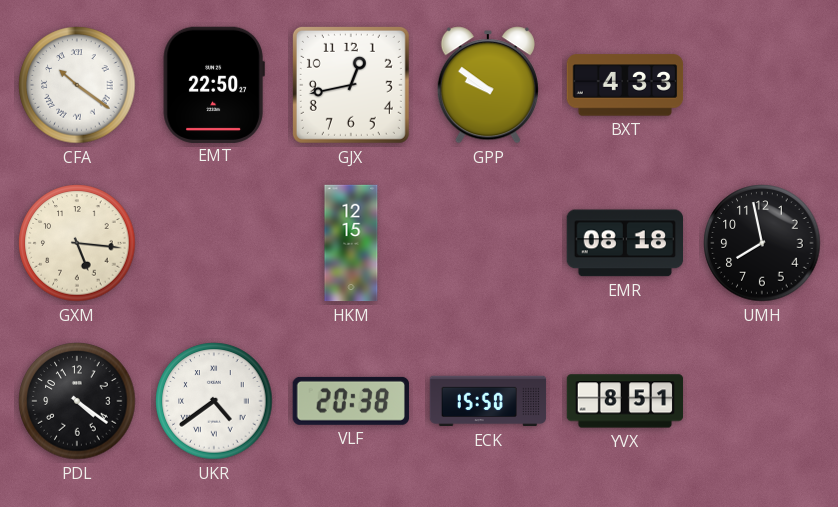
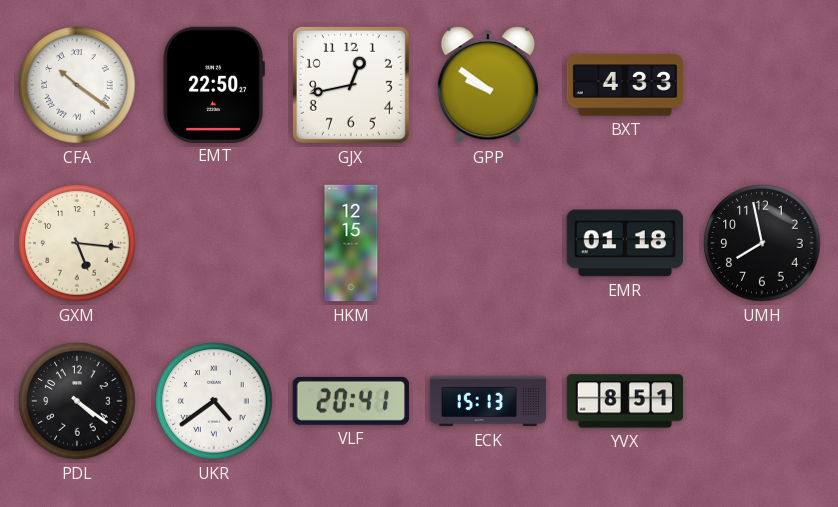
EMR: 08:18 -> 01:18 (624, 243)
VLF: 20:38 -> 20:41 (351, 401)
ECK: 15:50 -> 15:13 (488, 401)
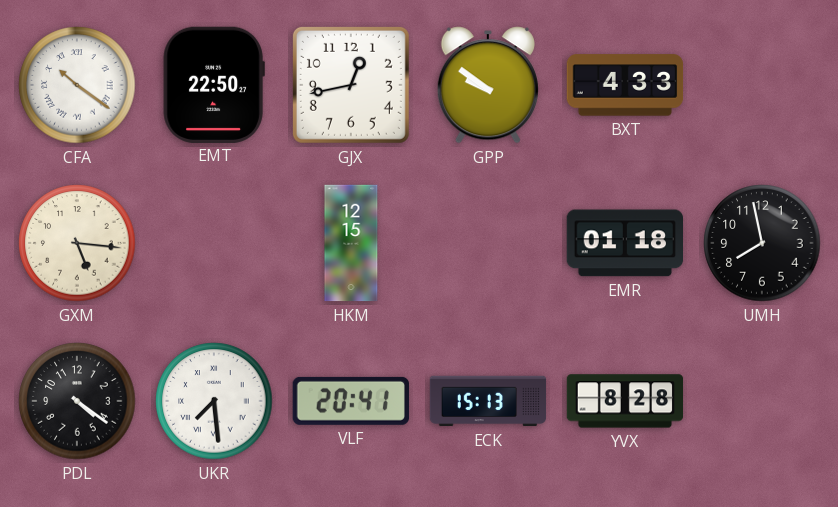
UKR: 4:39 -> 7:29 (214, 401)
YVX: 8:51 -> 8:28 (625, 401)
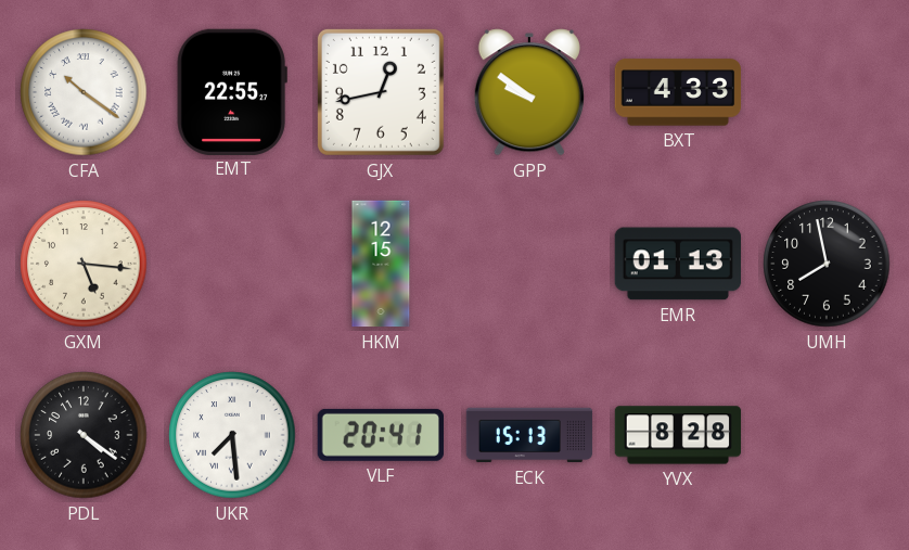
EMT: 22:50 -> 22:55 (232, 91)
EMR: 01:18 -> 01:13 (677, 264)
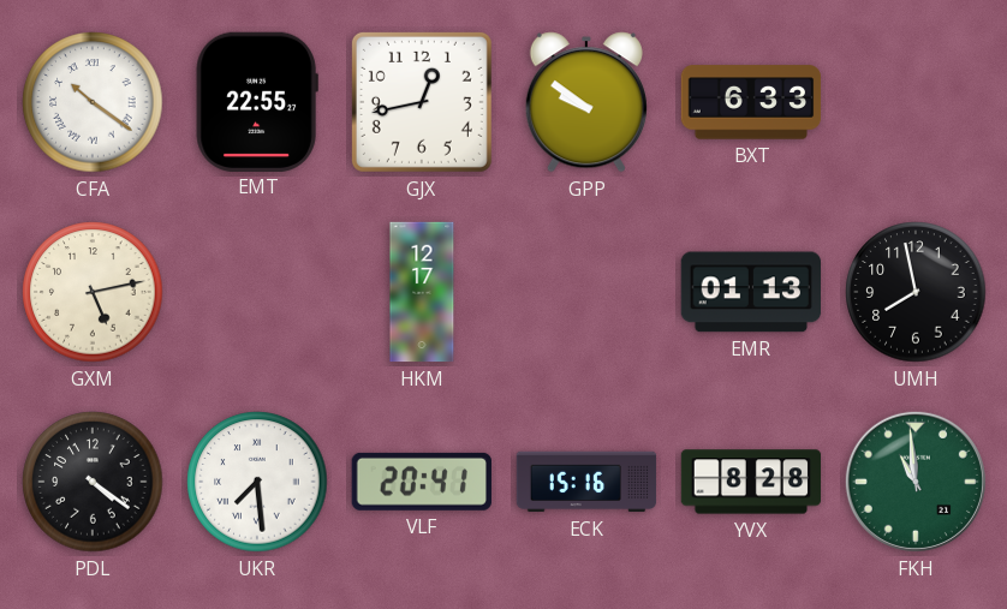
BXT: 4:33 -> 6:33 (751, 102)
GXM: 5:16 -> 5:13 (93, 292)
HKM: 12:15 -> 12:17 (422, 292)
ECK: 15:13 -> 15:16 (586, 482)
FKH: none -> 10:59 (916, 482)
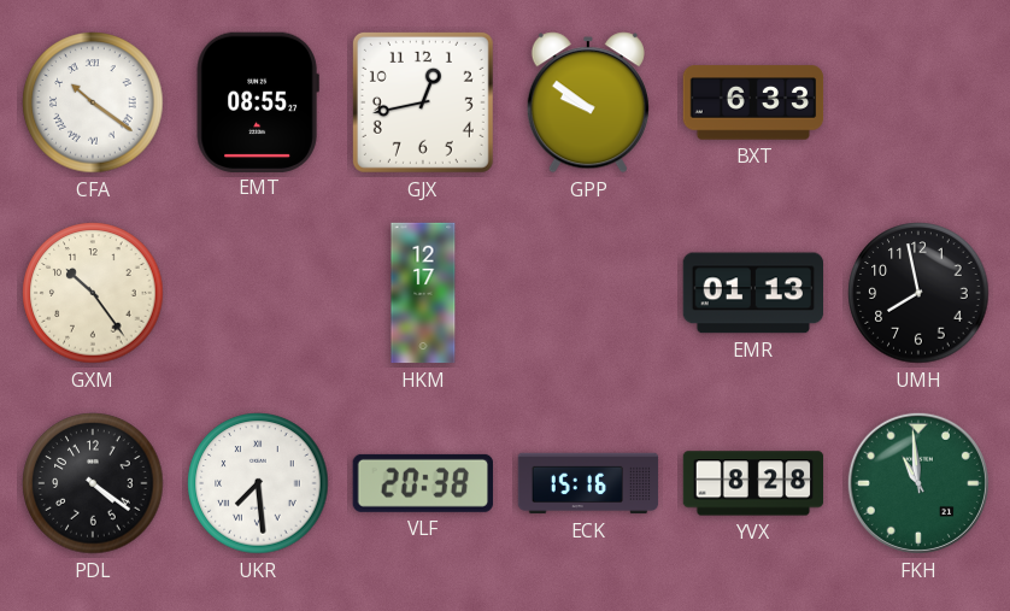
EMT: 22:55 -> 08:55 (258, 101)
GXM: 5:13 -> 10:24 (93, 293)
VLF: 20:41 -> 20:38 (423, 483)
